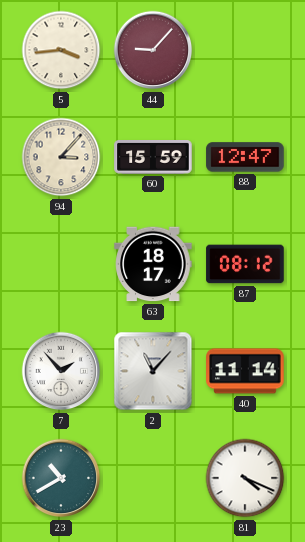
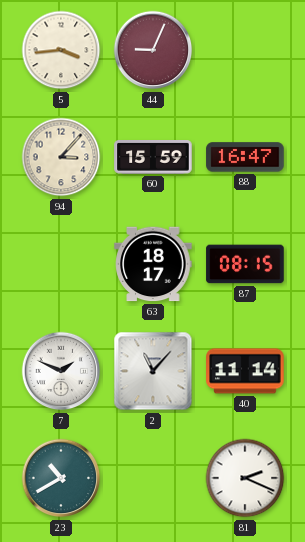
44: 9:07 -> 9:04 (153, 50)
88: 12:47 -> 16:47 (245, 157)
87: 08:12 -> 08:15 (245, 264)
7: 1:53 -> 1:49 (61, 371)
81: 4:19 -> 2:19 (245, 478)
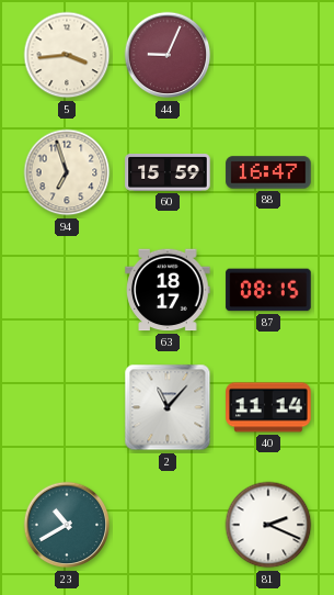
94: 3:07 -> 6:57 (67, 172)
7: 1:49 -> none (61, 371)
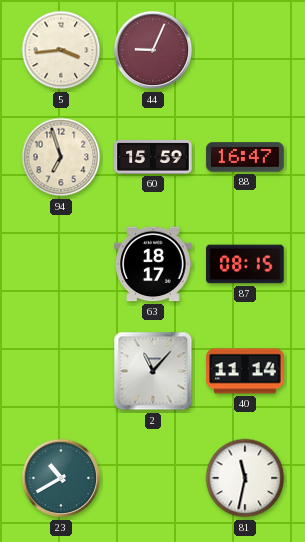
81: 2:19 -> 11:32 (245, 478)
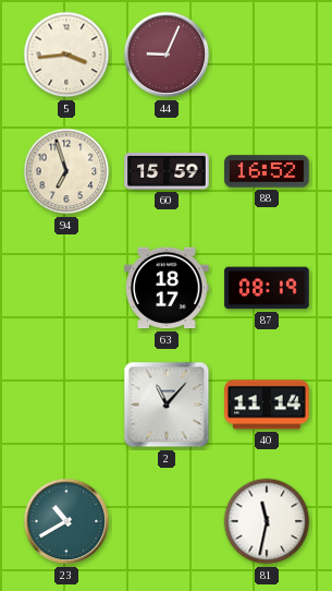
88: 16:47 -> 16:52 (267, 171)
87: 08:15 -> 08:19 (267, 288)
